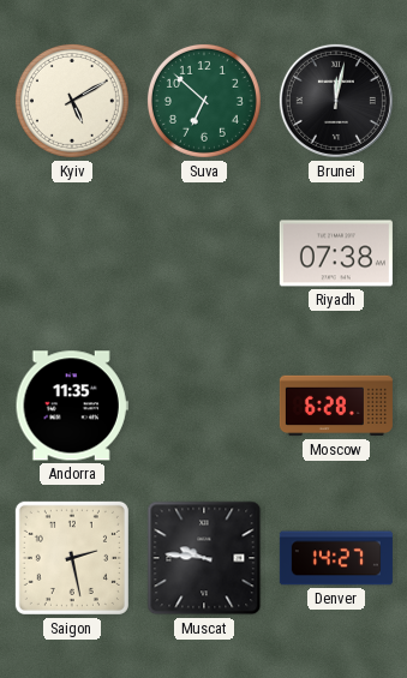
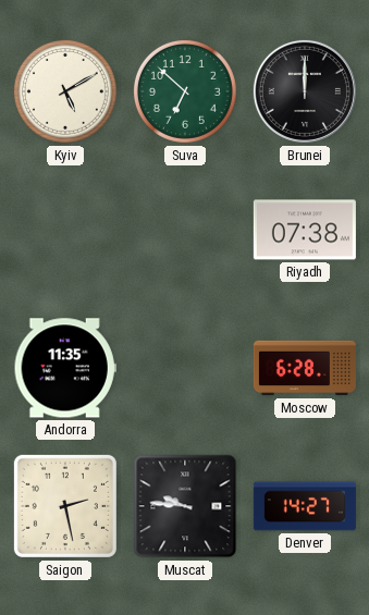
Brunei: 12:02 -> 12:00 (305, 91)
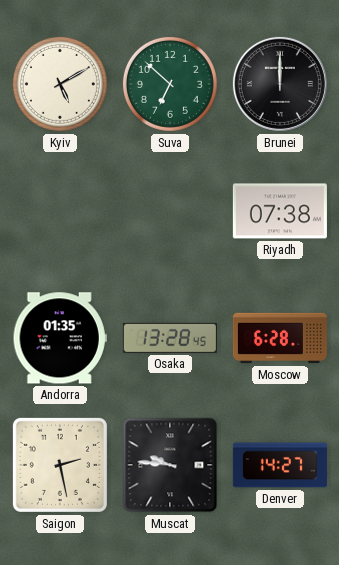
Andorra: 11:35 -> 01:35 (60, 338)
Osaka: none -> 13:28 (170, 338)
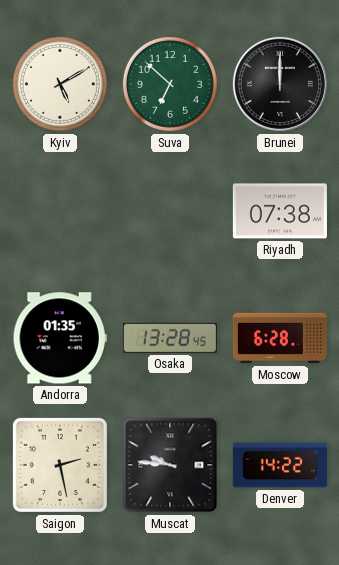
Denver: 14:27 -> 14:22 (280, 465)
